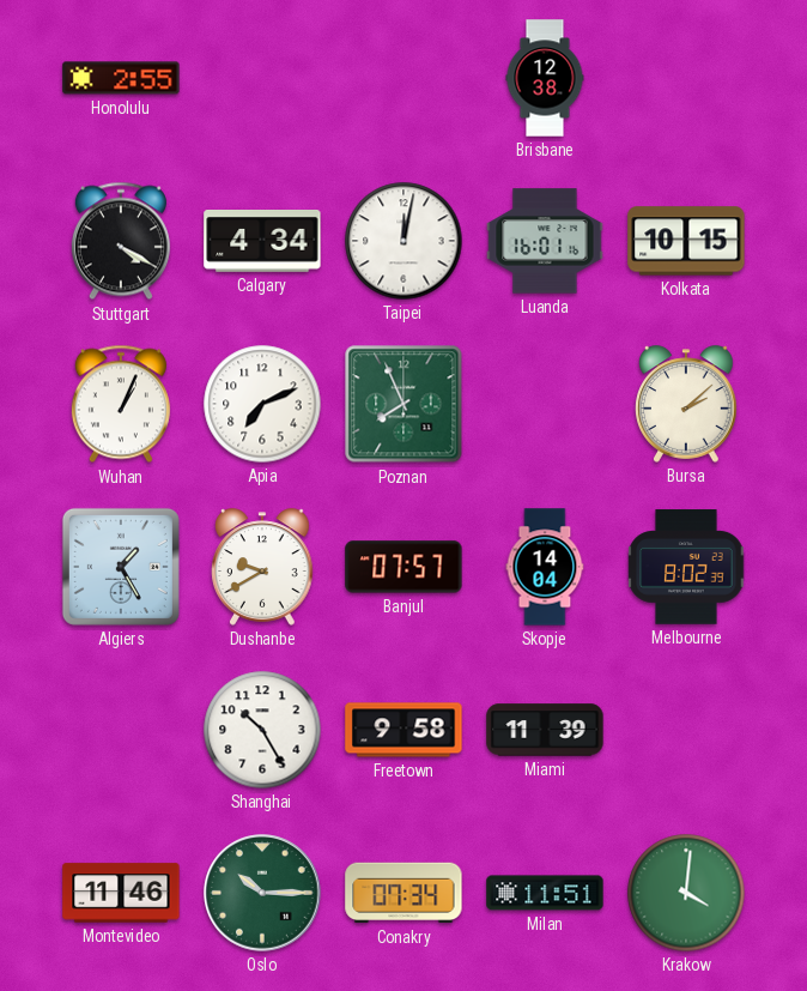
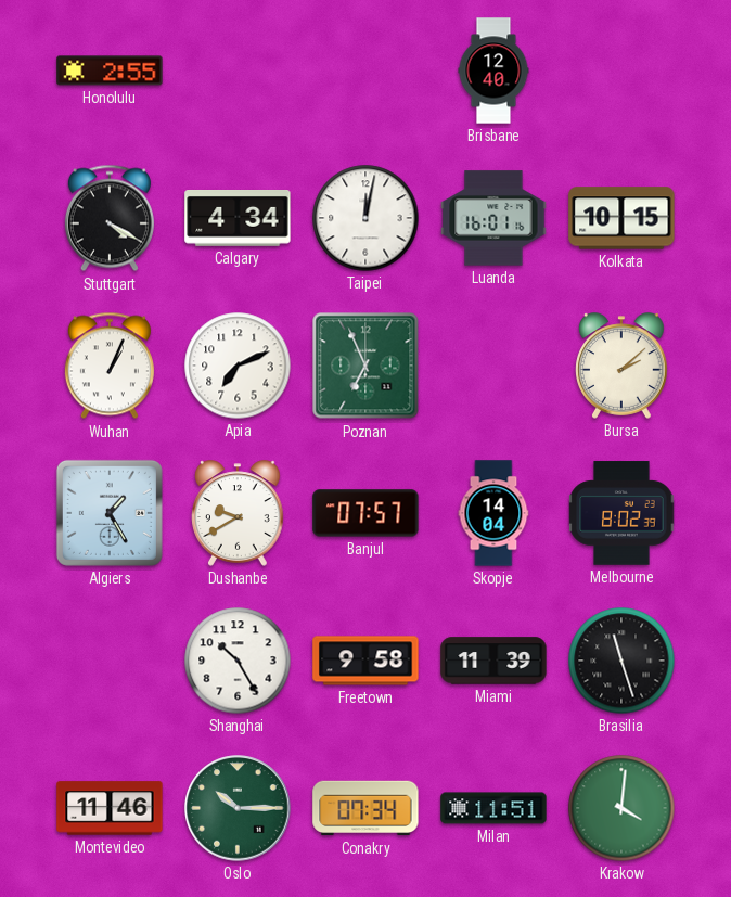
Brisbane: 12:38 -> 12:40 (493, 71)
Poznan: 7:56 -> 6:56 (366, 366)
Brasilia: none -> 11:27 (621, 661)
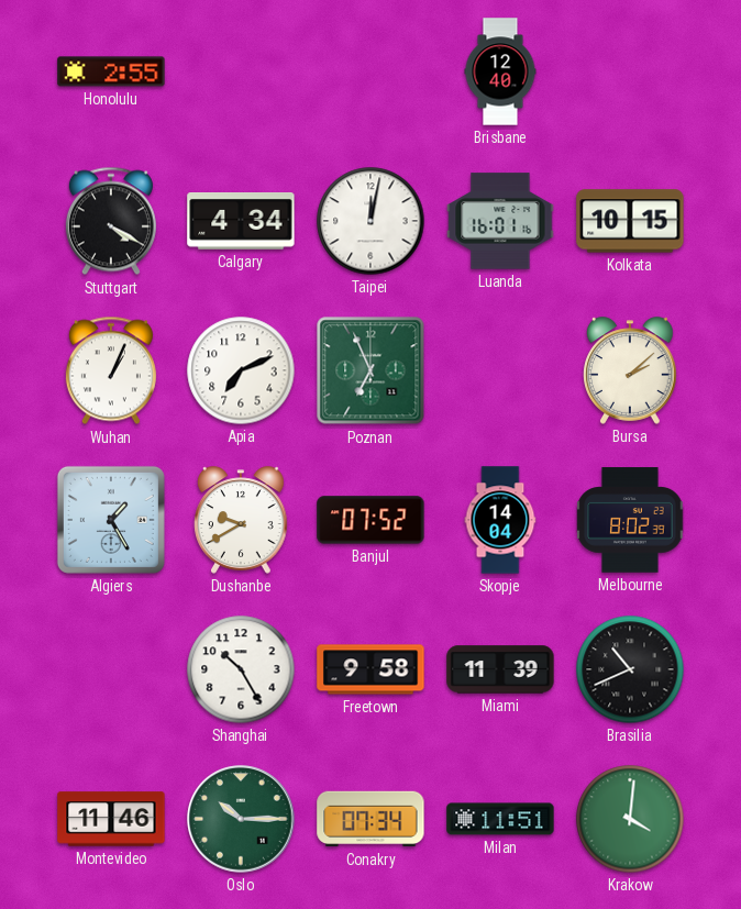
Banjul: 07:57 -> 07:52 (370, 520)
Brasilia: 11:27 -> 10:41 (630, 669)
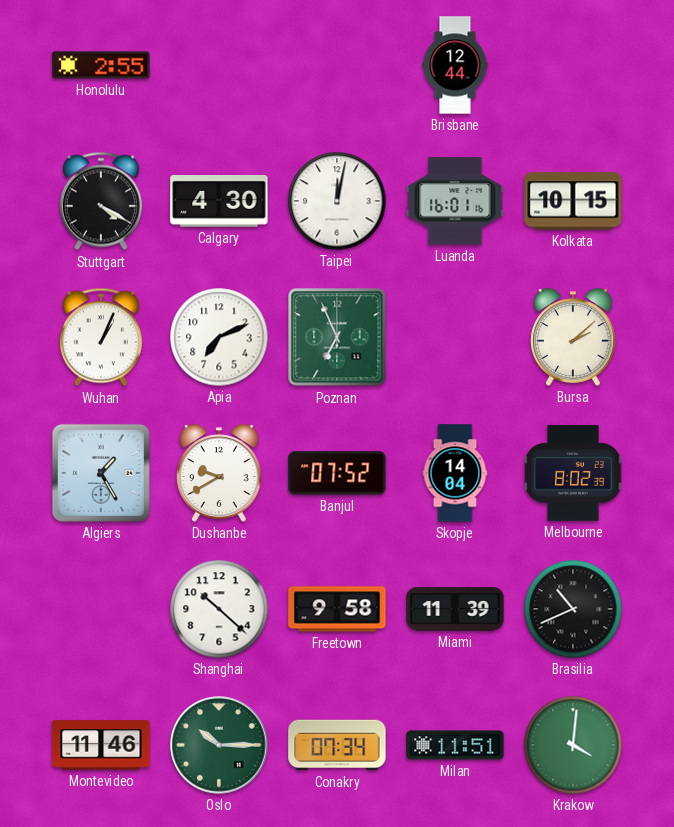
Brisbane: 12:40 -> 12:44 (455, 65)
Calgary: 4:34 -> 4:30 (219, 202)
Shanghai: 10:25 -> 10:22 (219, 609)
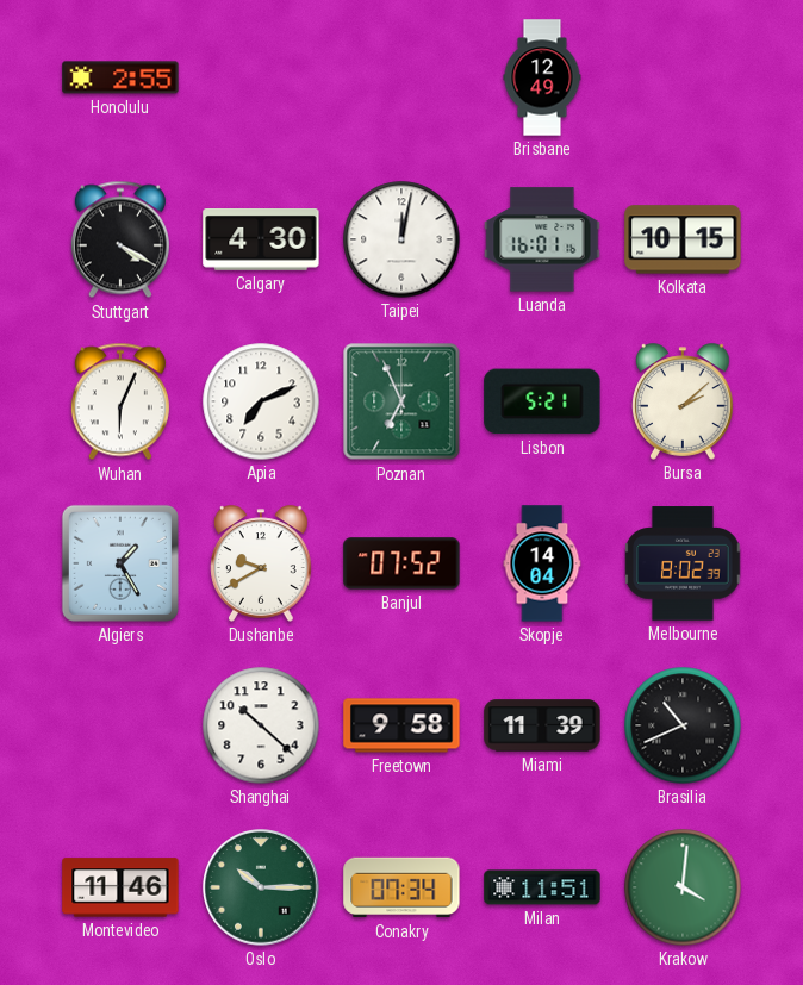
Brisbane: 12:44 -> 12:49 (542, 77)
Wuhan: 1:04 -> 6:04 (120, 401)
Lisbon: none -> 5:21 (542, 401)
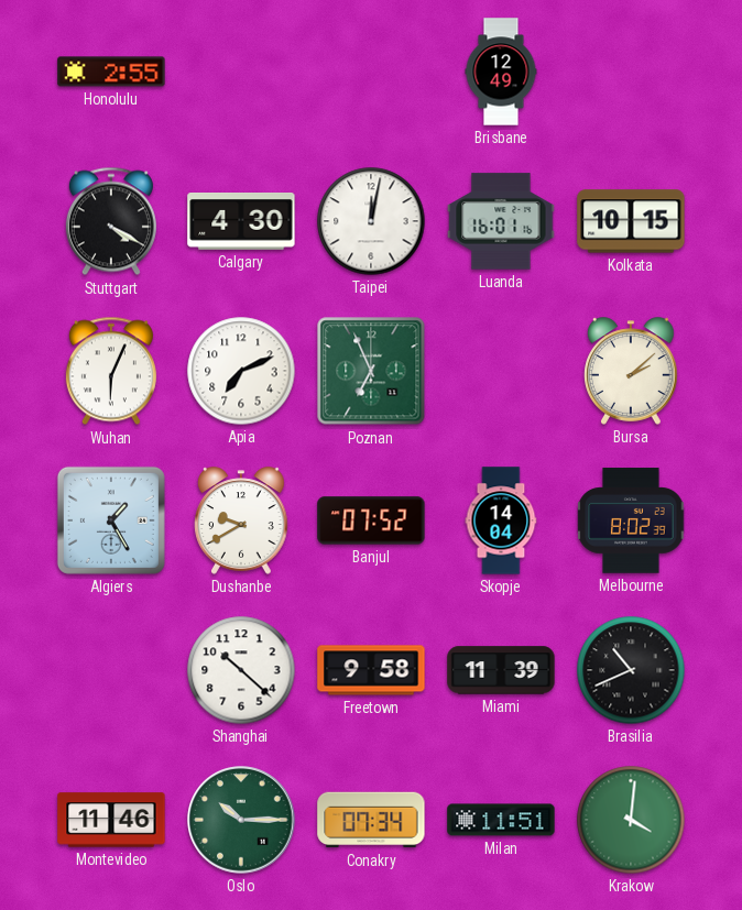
Lisbon: 5:21 -> none (542, 401)
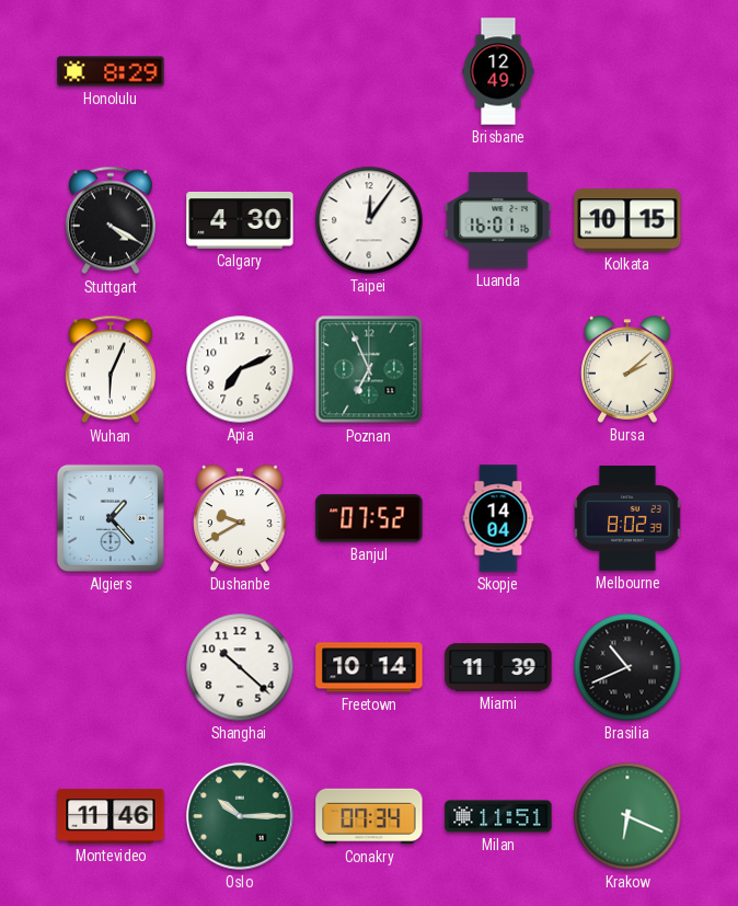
Honolulu: 2:55 -> 8:29 (111, 71)
Taipei: 12:02 -> 12:06 (369, 220)
Algiers: 1:25 -> 1:23 (111, 518)
Freetown: 9:58 -> 10:14 (369, 667)
Krakow: 4:01 -> 6:19 (627, 816)
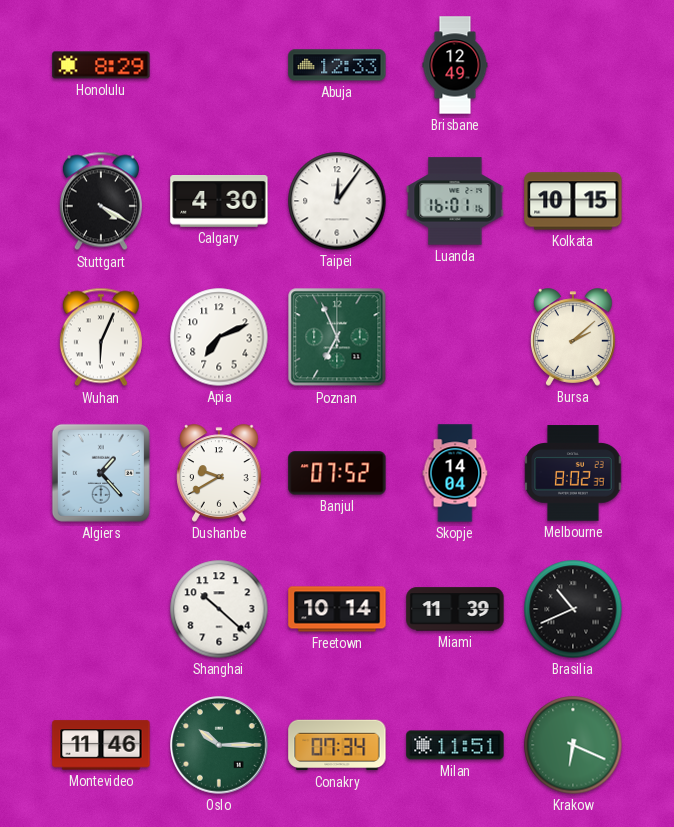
Abuja: none -> 12:33 (337, 65)
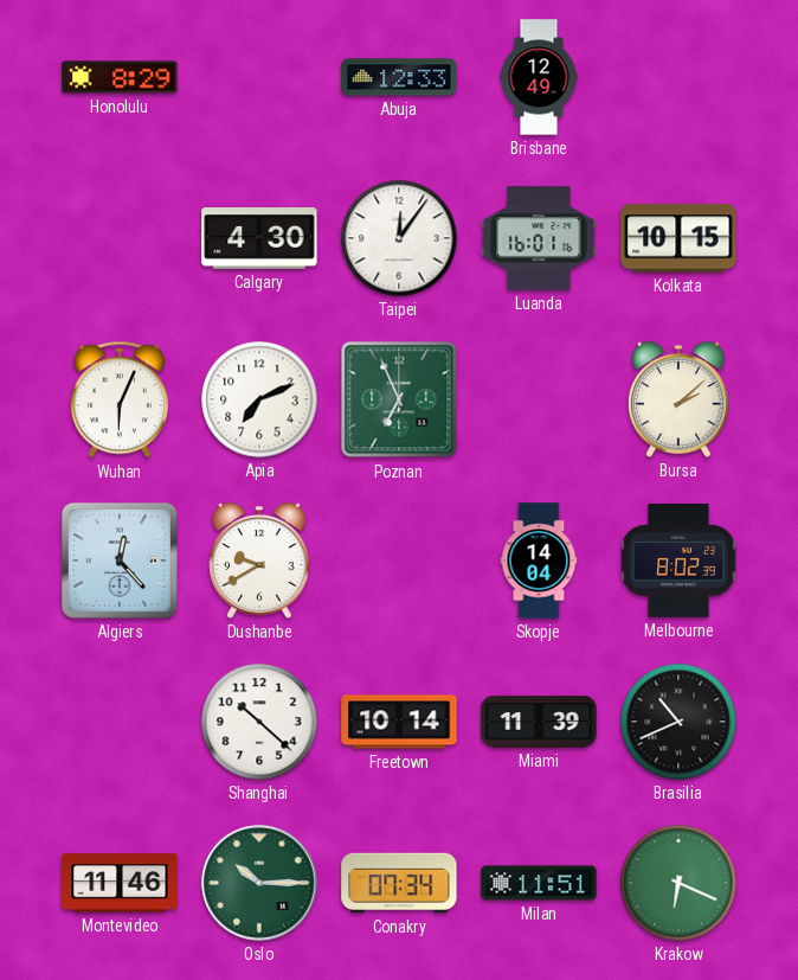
Stuttgart: 4:20 -> none (101, 201)
Algiers: 1:23 -> 12:23 (120, 561)
Banjul: 07:52 -> none (337, 473)
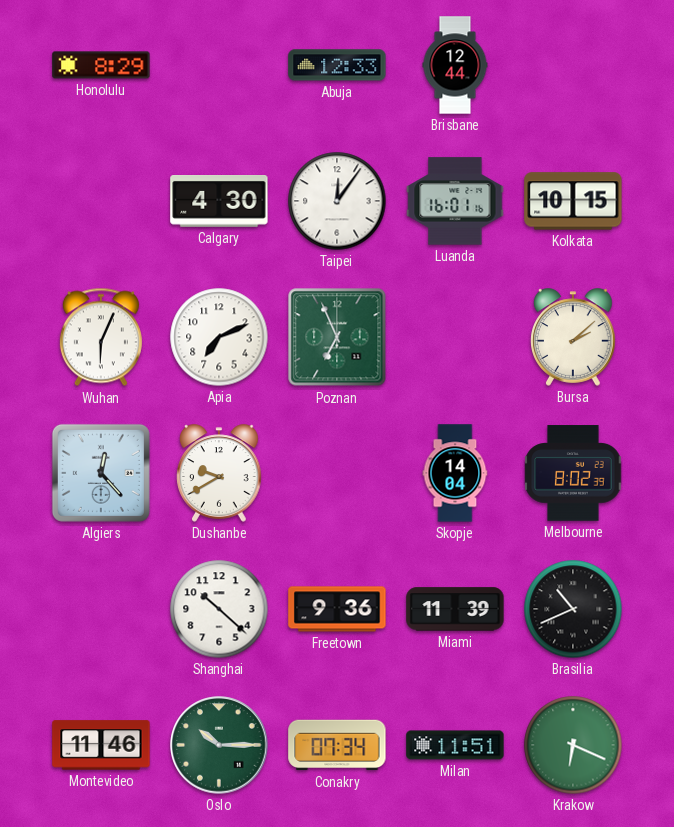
Brisbane: 12:49 -> 12:44 (455, 65)
Freetown: 10:14 -> 9:36 (337, 609)
